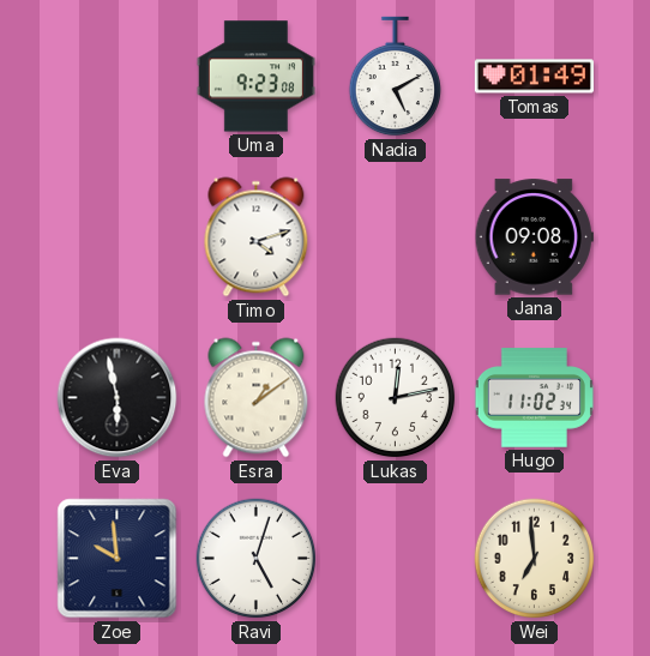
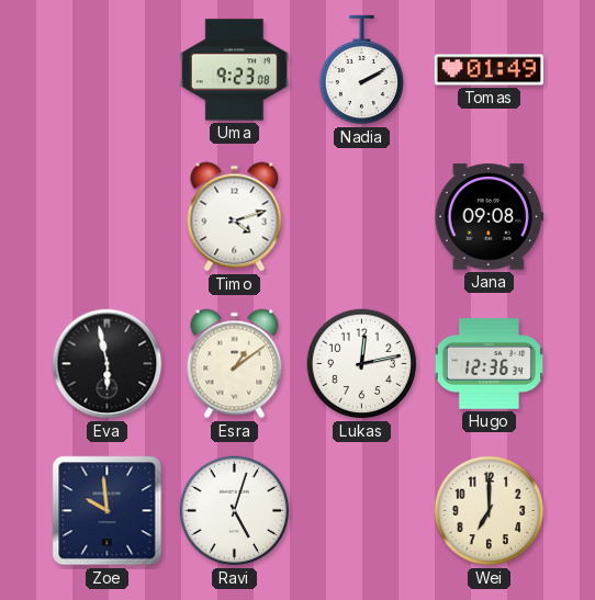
Nadia: 5:10 -> 2:10 (361, 70)
Hugo: 11:02 -> 12:36 (489, 364)
Wei: 6:59 -> 7:00 (490, 511)
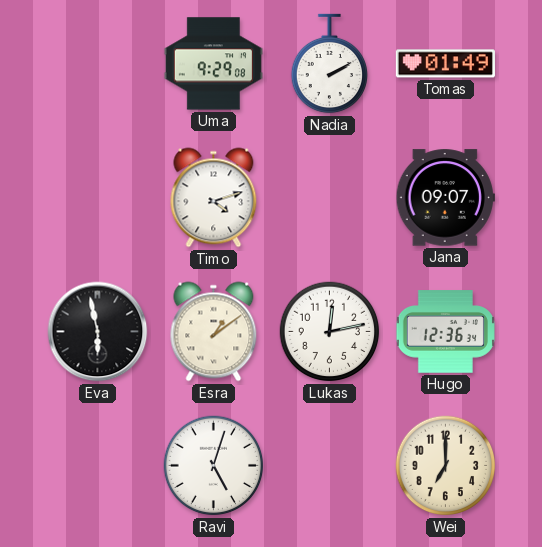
Uma: 9:23 -> 9:29 (213, 64)
Jana: 09:08 -> 09:07 (445, 198)
Zoe: 9:59 -> none (108, 511)
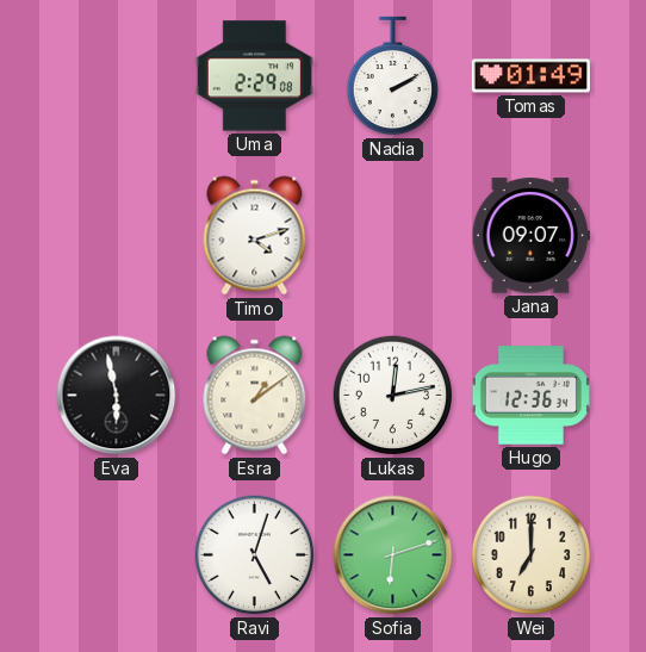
Uma: 9:29 -> 2:29 (254, 76)
Sofia: none -> 6:12 (393, 555)
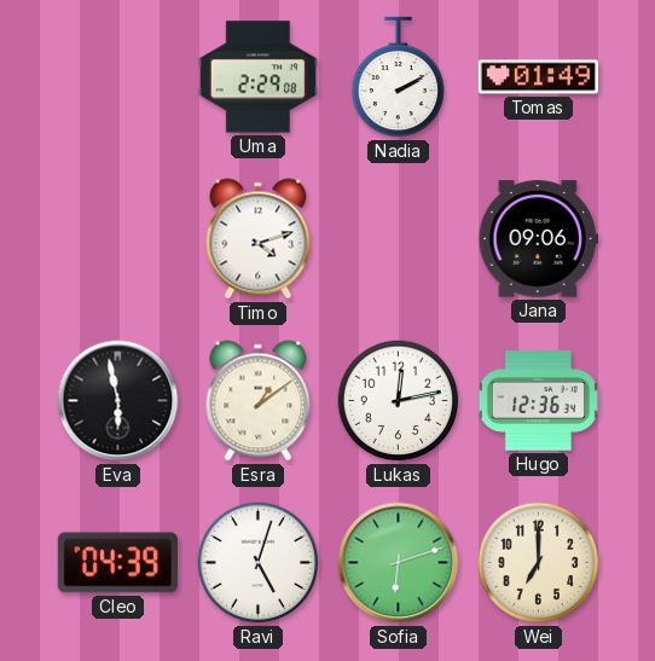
Jana: 09:07 -> 09:06 (538, 239)
Cleo: none -> 04:39 (117, 563)
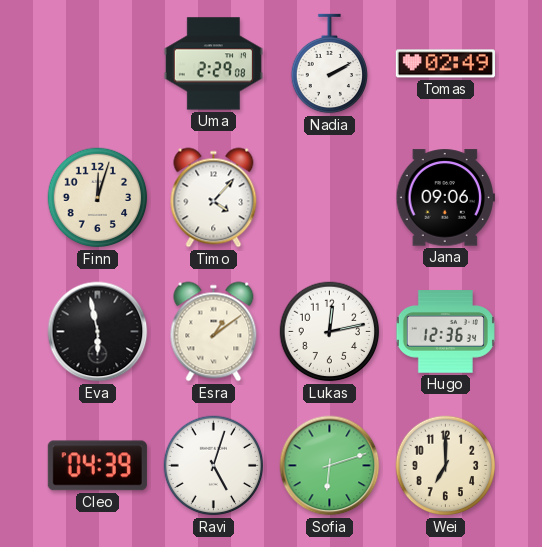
Tomas: 01:49 -> 02:49 (445, 64)
Finn: none -> 12:03 (98, 198)
Timo: 4:12 -> 4:07 (214, 198)
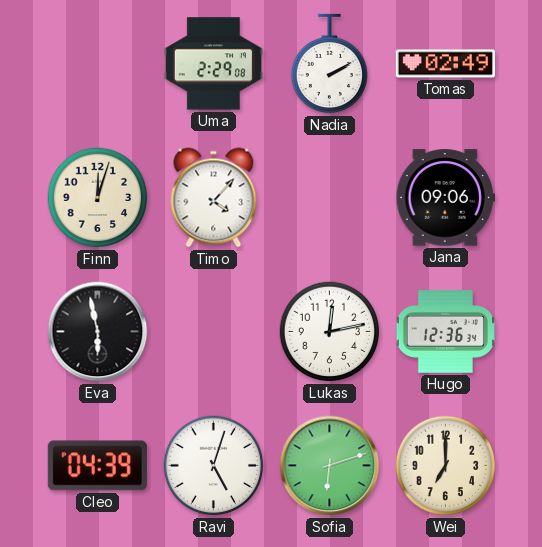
Esra: 1:09 -> none (214, 332)
